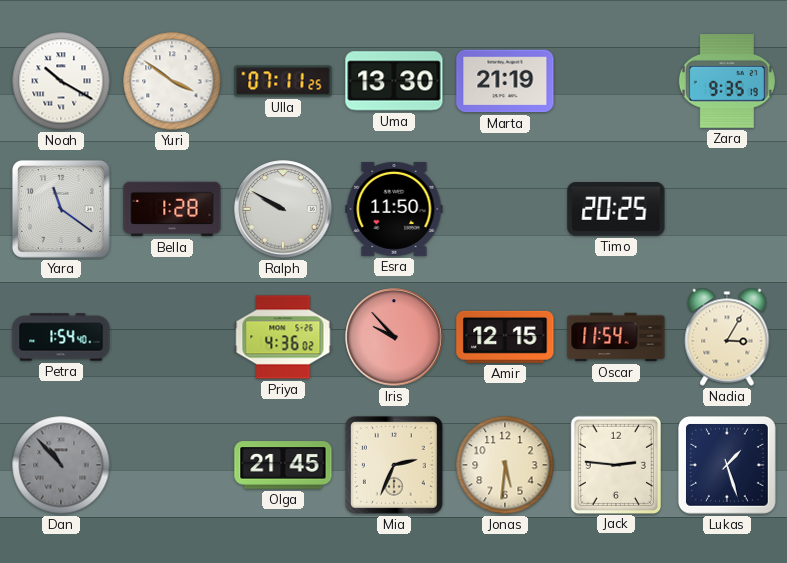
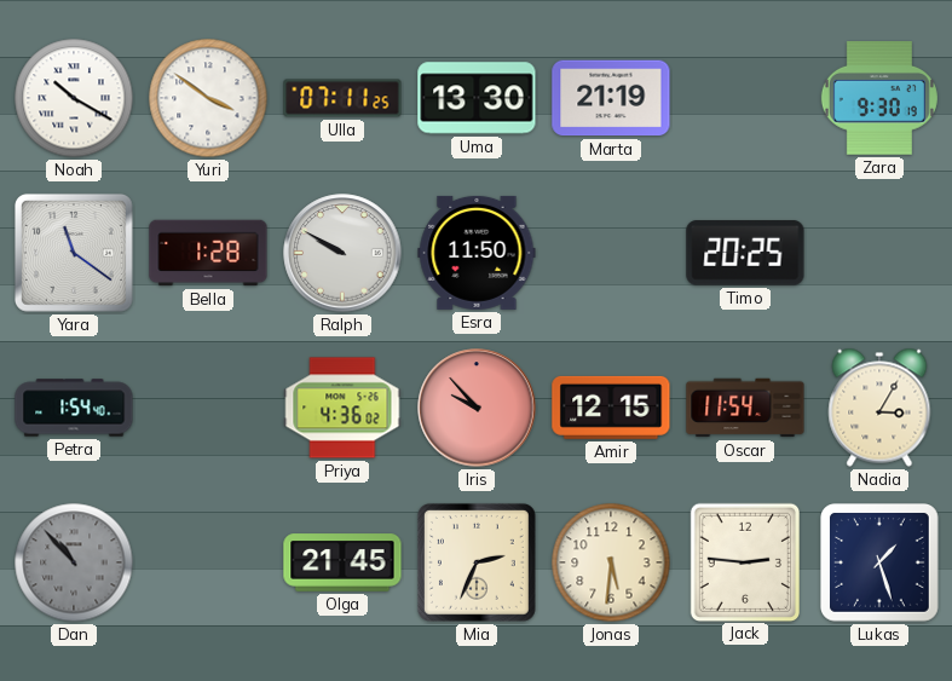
Zara: 9:35 -> 9:30 (879, 99)
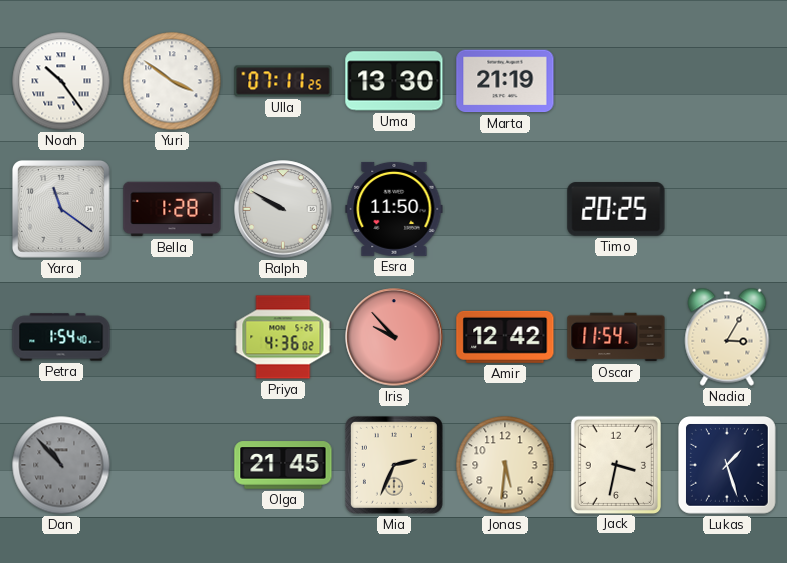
Noah: 10:20 -> 10:24 (61, 81)
Zara: 9:30 -> none (879, 99)
Amir: 12:15 -> 12:42 (505, 337)
Jack: 2:46 -> 3:32 (615, 464)
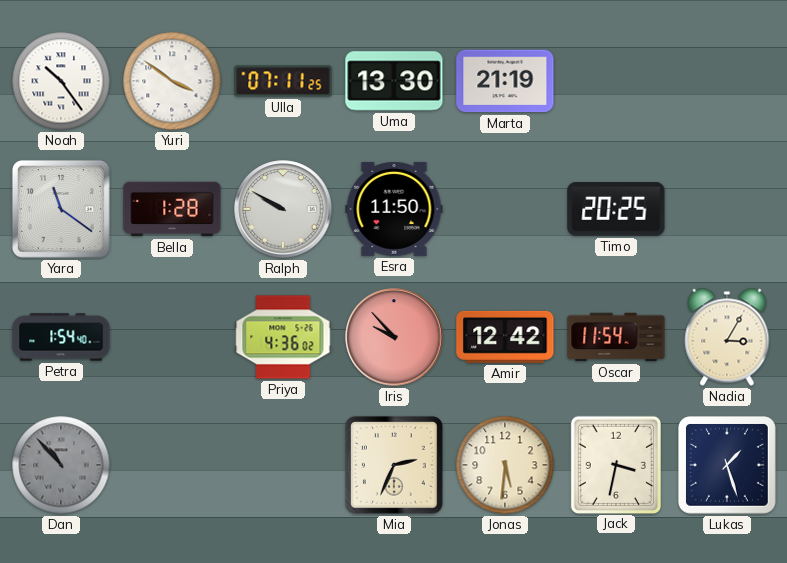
Olga: 21:45 -> none (283, 465)
